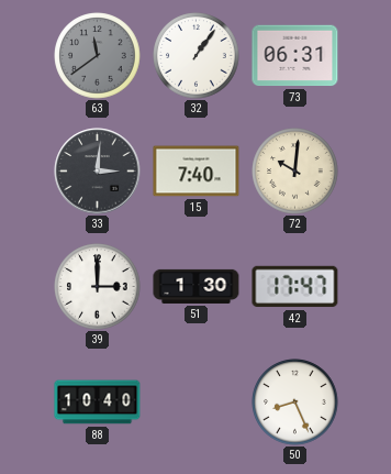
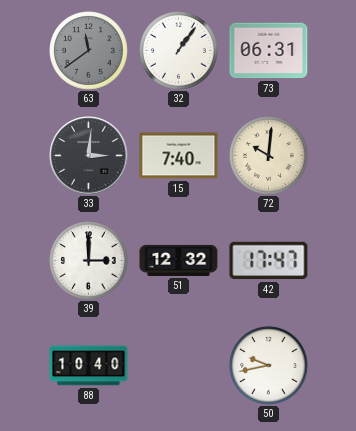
51: 1:30 -> 12:32 (179, 260)
50: 8:26 -> 9:43 (269, 366)
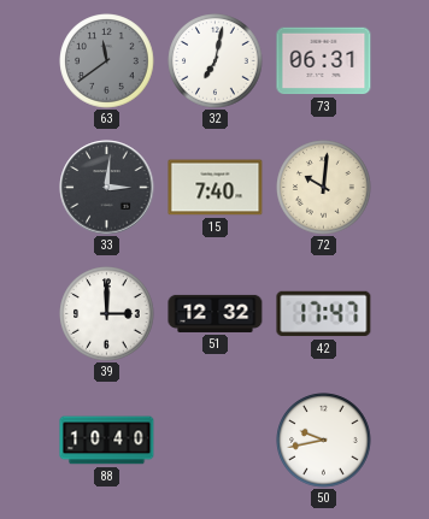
32: 1:06 -> 7:02 (216, 61)
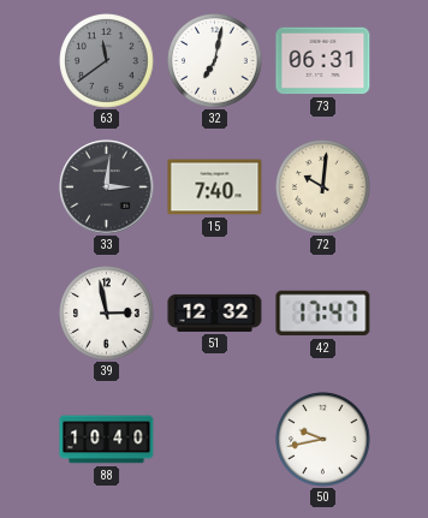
39: 3:00 -> 2:58 (107, 314)
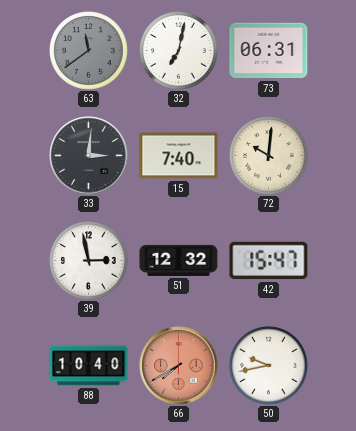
42: 17:47 -> 15:47 (269, 261)
66: none -> 7:40 (179, 366)
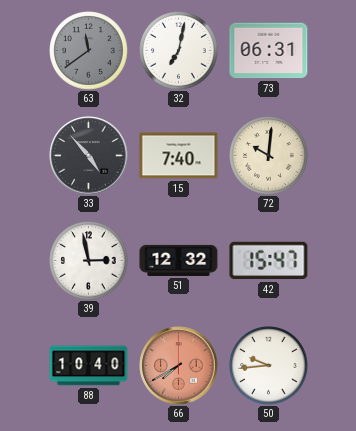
33: 3:01 -> 4:53 (89, 156)
50: 9:43 -> 9:44 (269, 366)
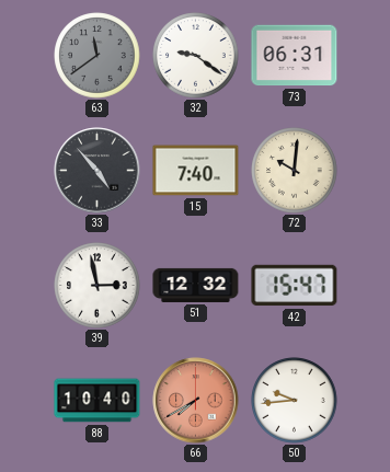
32: 7:02 -> 9:21 (196, 56)
